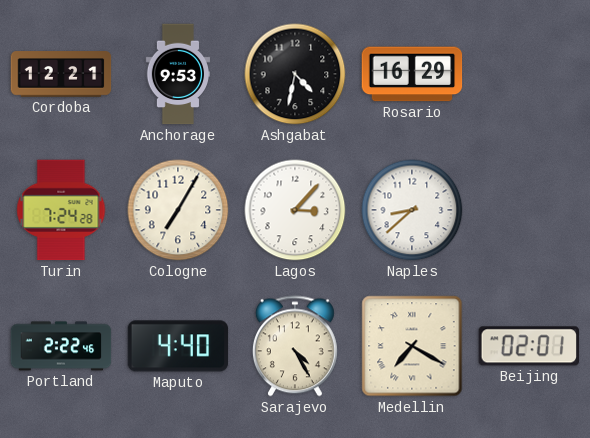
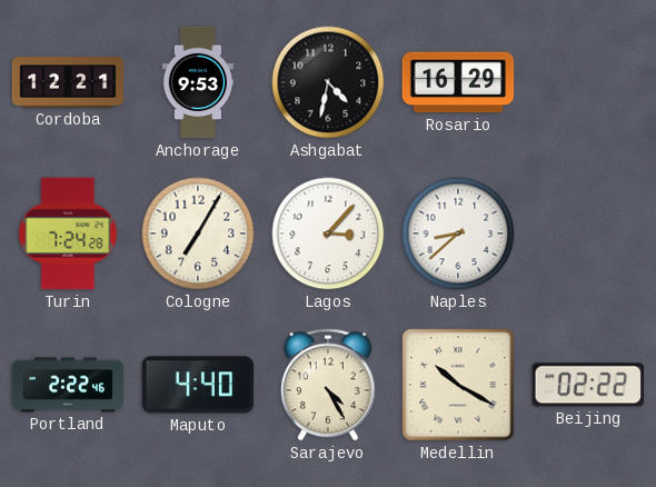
Medellin: 7:20 -> 10:20 (458, 385)
Beijing: 02:01 -> 02:22 (587, 385)
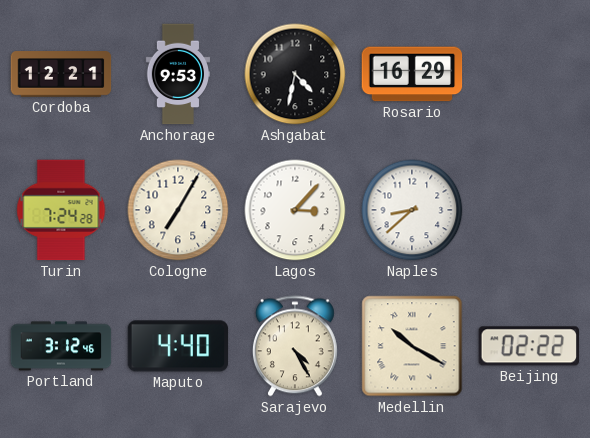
Portland: 2:22 -> 3:12 (61, 346)
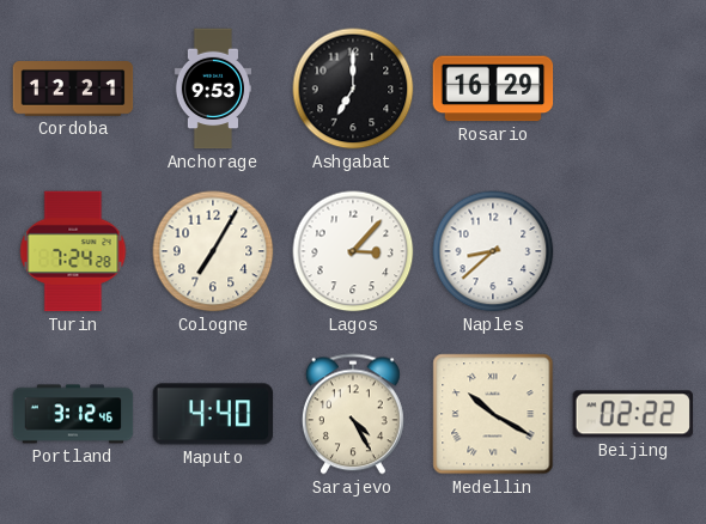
Ashgabat: 4:32 -> 7:00 (353, 89)
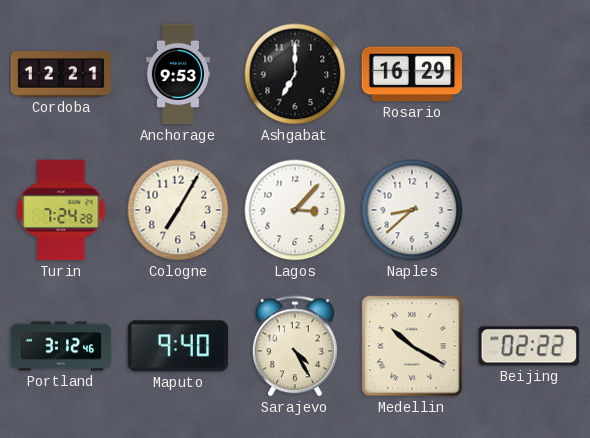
Maputo: 4:40 -> 9:40 (178, 346)
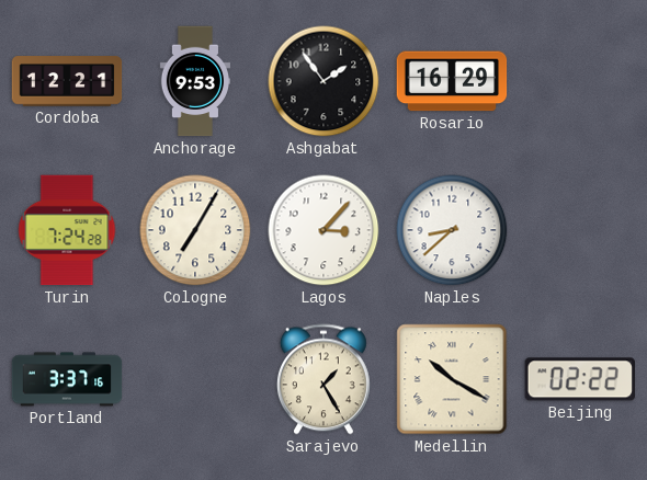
Ashgabat: 7:00 -> 1:54 (323, 81)
Portland: 3:12 -> 3:37 (67, 379)
Maputo: 9:40 -> none (178, 346)
Sarajevo: 4:25 -> 1:25 (323, 379)
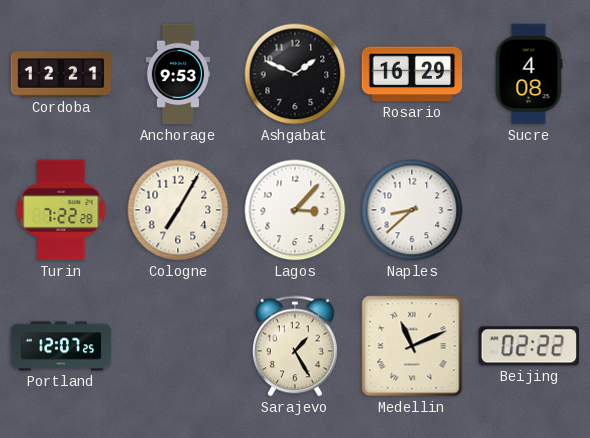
Ashgabat: 1:54 -> 1:49 (295, 74)
Sucre: none -> 4:08 (529, 74)
Turin: 7:24 -> 7:22 (61, 210)
Portland: 3:37 -> 12:07 (61, 346)
Medellin: 10:20 -> 11:11 (412, 346)
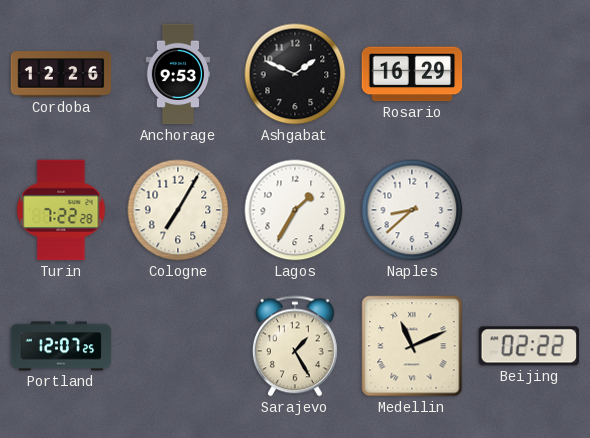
Cordoba: 12:21 -> 12:26 (61, 74)
Sucre: 4:08 -> none (529, 74)
Lagos: 3:07 -> 1:35 (295, 210)
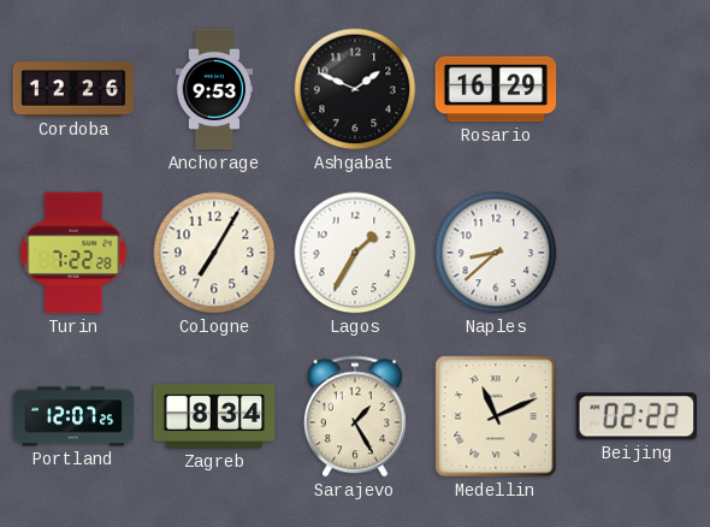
Zagreb: none -> 8:34 (214, 416)
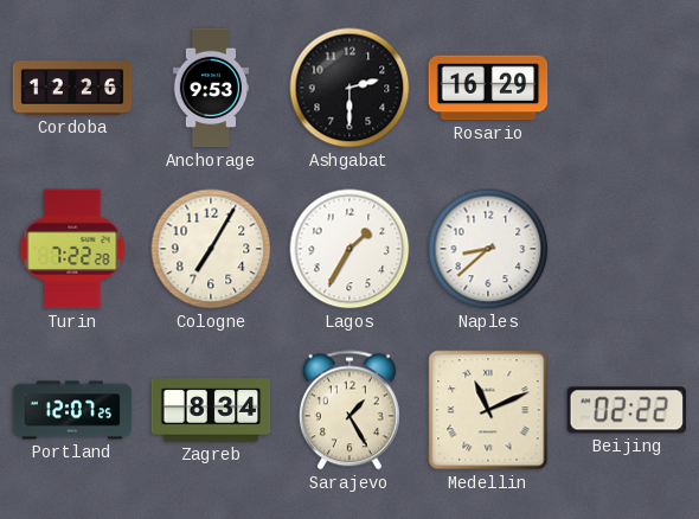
Ashgabat: 1:49 -> 2:30 (349, 88)
